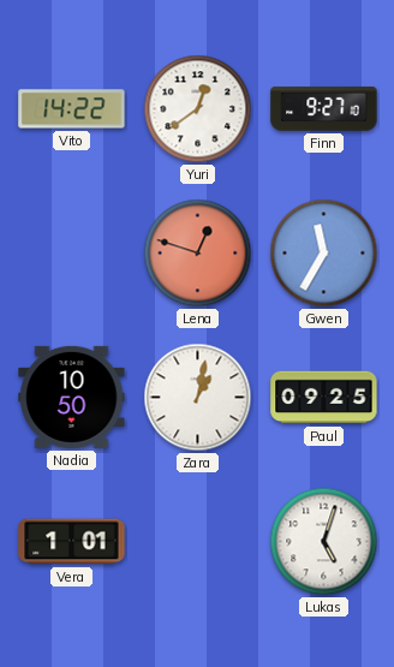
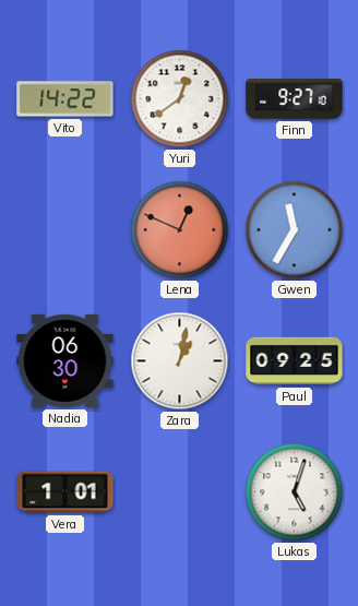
Lena: 12:48 -> 12:49 (180, 230)
Nadia: 10:50 -> 06:30 (65, 360)
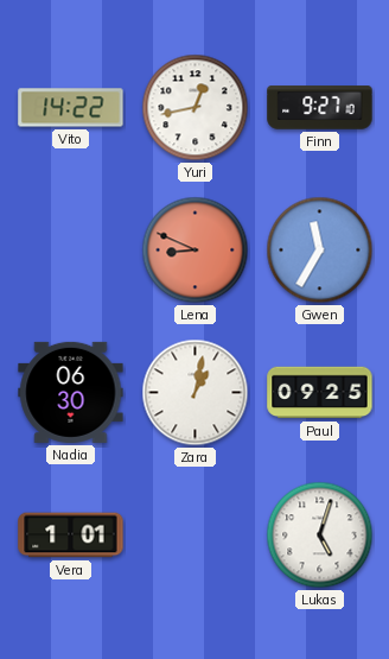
Yuri: 12:39 -> 12:43 (196, 108)
Lena: 12:49 -> 8:49 (196, 251)
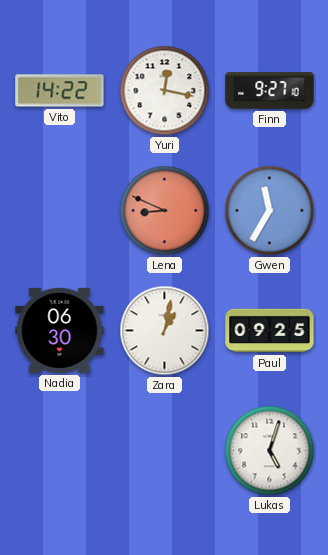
Yuri: 12:43 -> 12:17 (165, 91)
Vera: 1:01 -> none (71, 536)
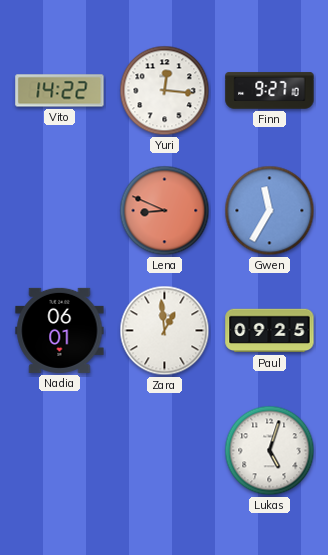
Yuri: 12:17 -> 12:16 (165, 91)
Nadia: 06:30 -> 06:01 (60, 330)
Zara: 1:02 -> 12:59 (165, 331)
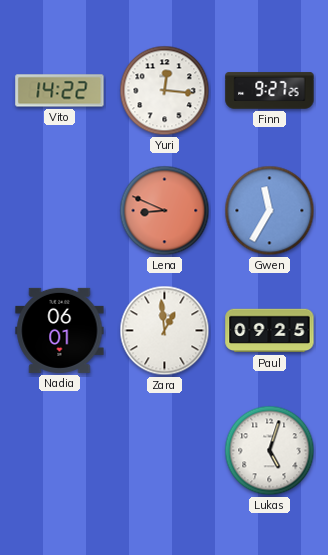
Finn: 9:27:10 -> 9:27:25 (270, 91)
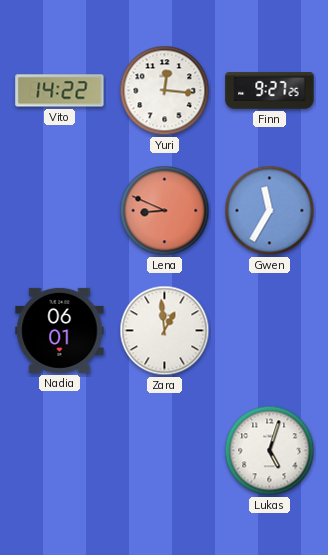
Paul: 09:25 -> none (270, 331)
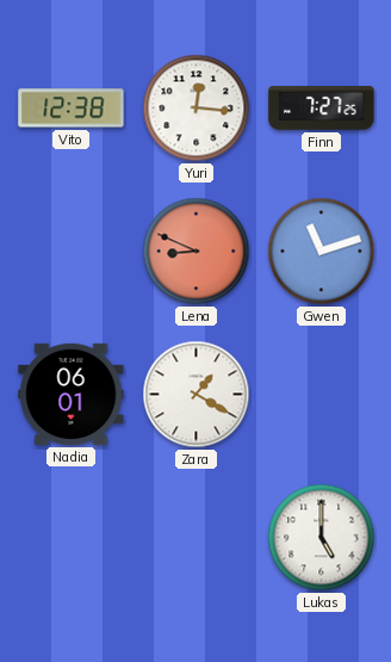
Vito: 14:22 -> 12:38 (72, 109)
Finn: 9:27 -> 7:27 (322, 109)
Gwen: 11:35 -> 11:12 (322, 252)
Zara: 12:59 -> 1:20 (197, 395)
Lukas: 5:03 -> 5:00 (322, 538)
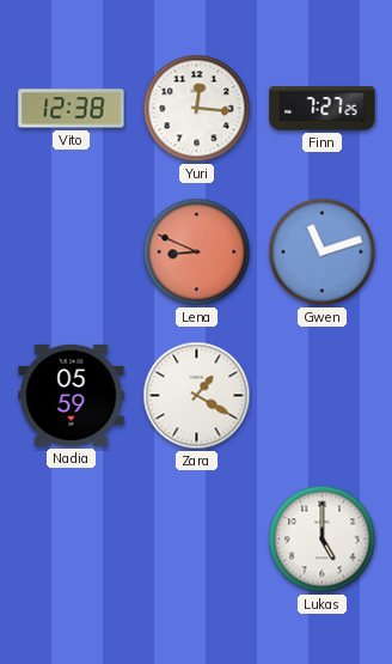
Nadia: 06:01 -> 05:59 (72, 395)
